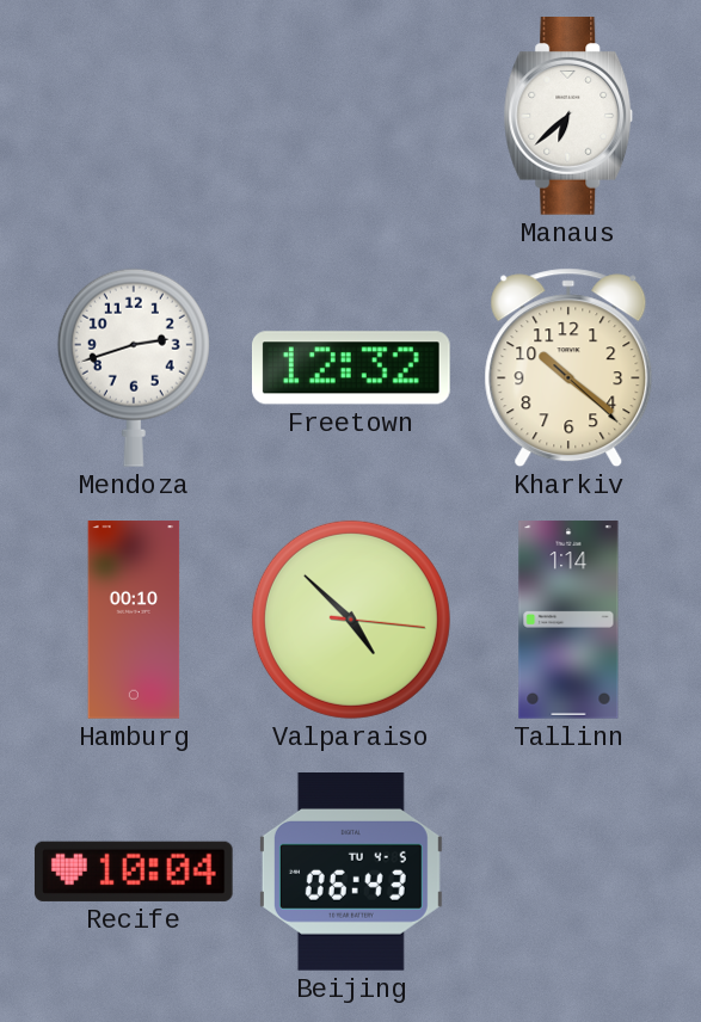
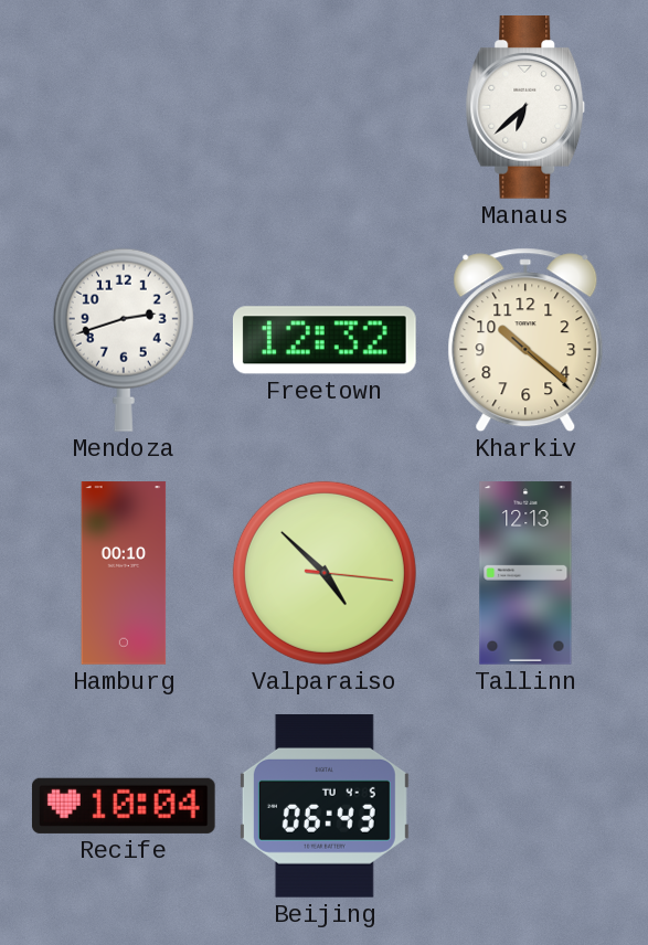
Tallinn: 1:14 -> 12:13 (525, 573)
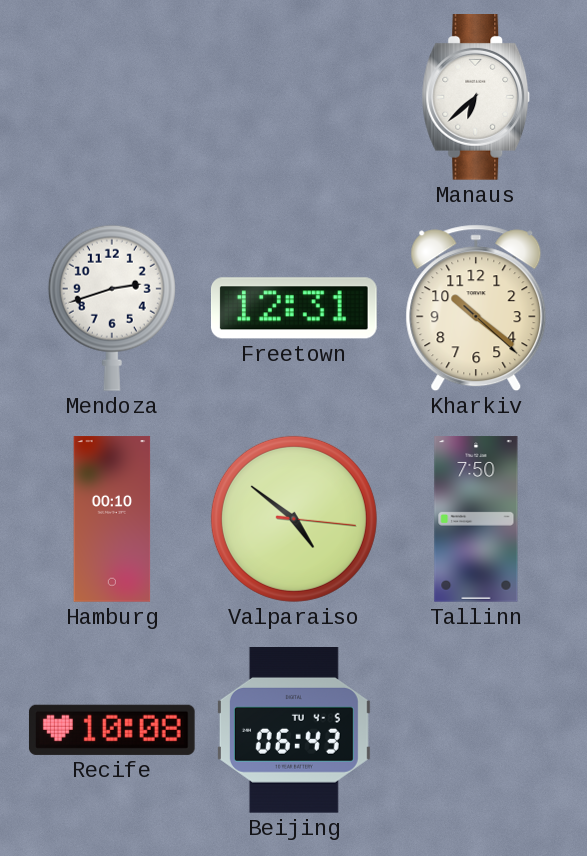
Freetown: 12:32 -> 12:31 (294, 308)
Valparaiso: 4:52 -> 4:51 (294, 519)
Tallinn: 12:13 -> 7:50 (476, 519)
Recife: 10:04 -> 10:08 (112, 730)
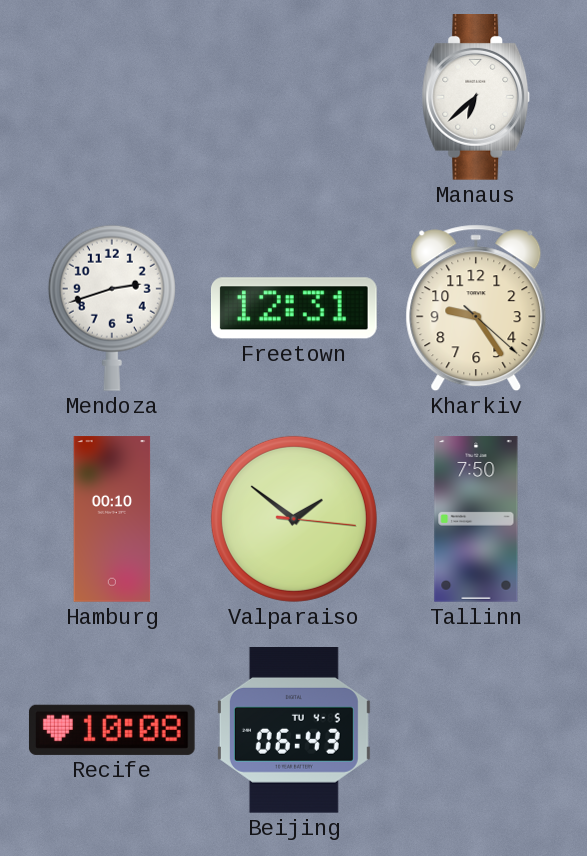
Kharkiv: 10:21 -> 9:24 (476, 308)
Valparaiso: 4:51 -> 1:51 (294, 519)
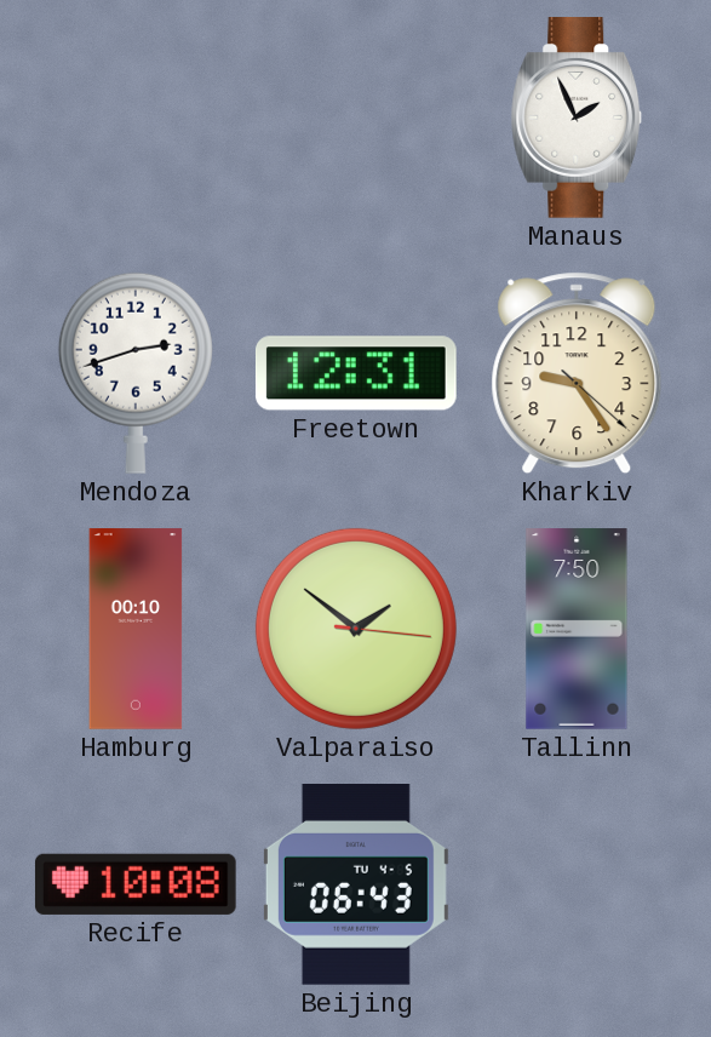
Manaus: 6:38 -> 1:56 (577, 119)
